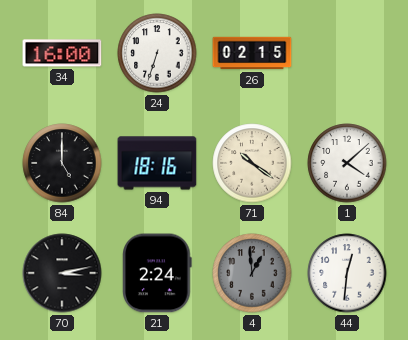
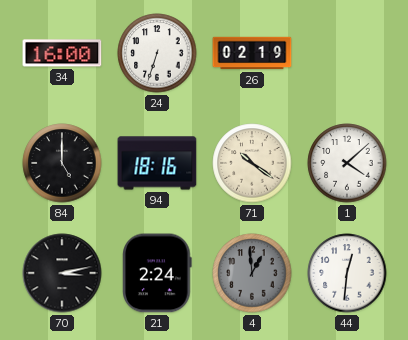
26: 02:15 -> 02:19 (252, 53)
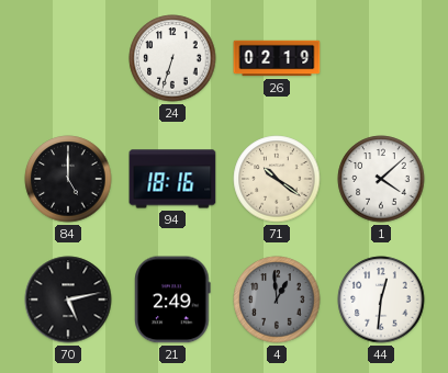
34: 16:00 -> none (62, 53)
70: 3:13 -> 5:13 (68, 299)
21: 2:24 -> 2:49 (172, 299)
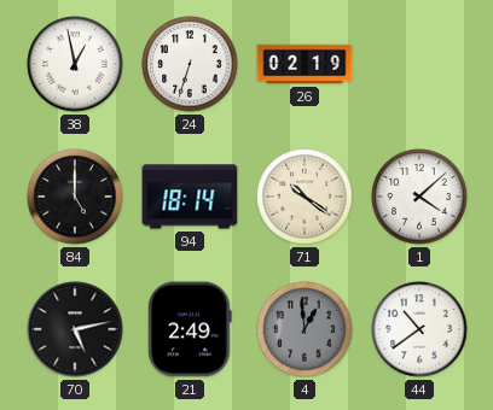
38: none -> 12:58 (75, 64)
94: 18:16 -> 18:14 (190, 197)
44: 12:31 -> 10:39 (419, 329)
